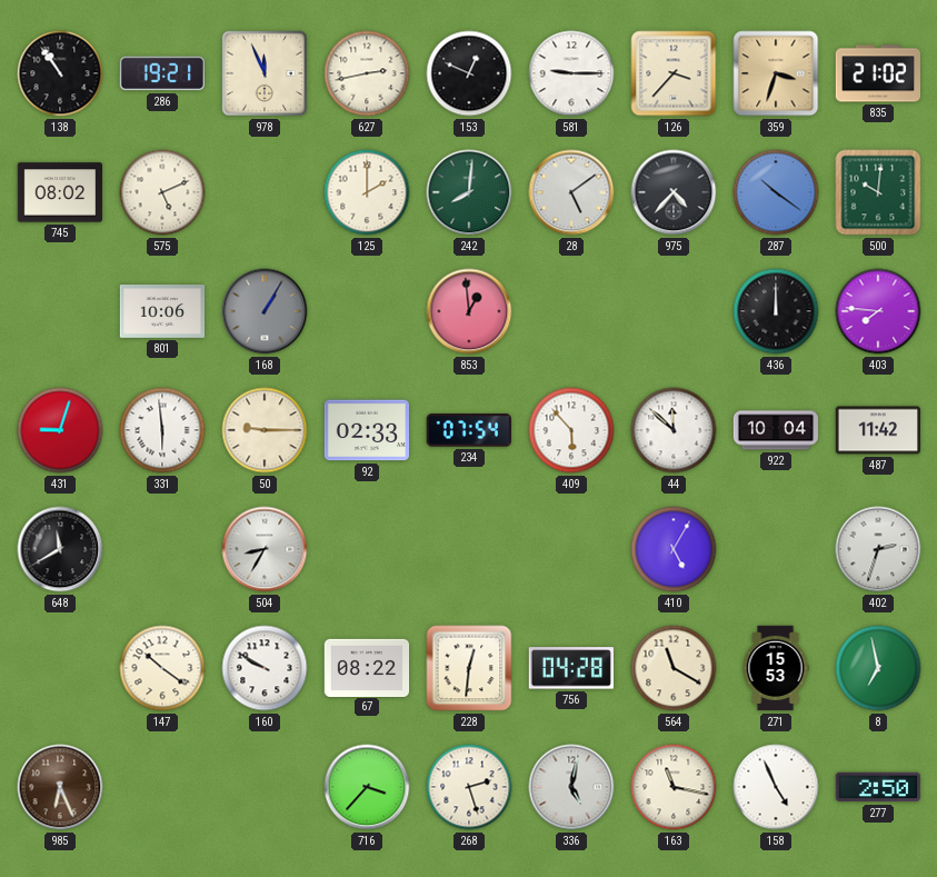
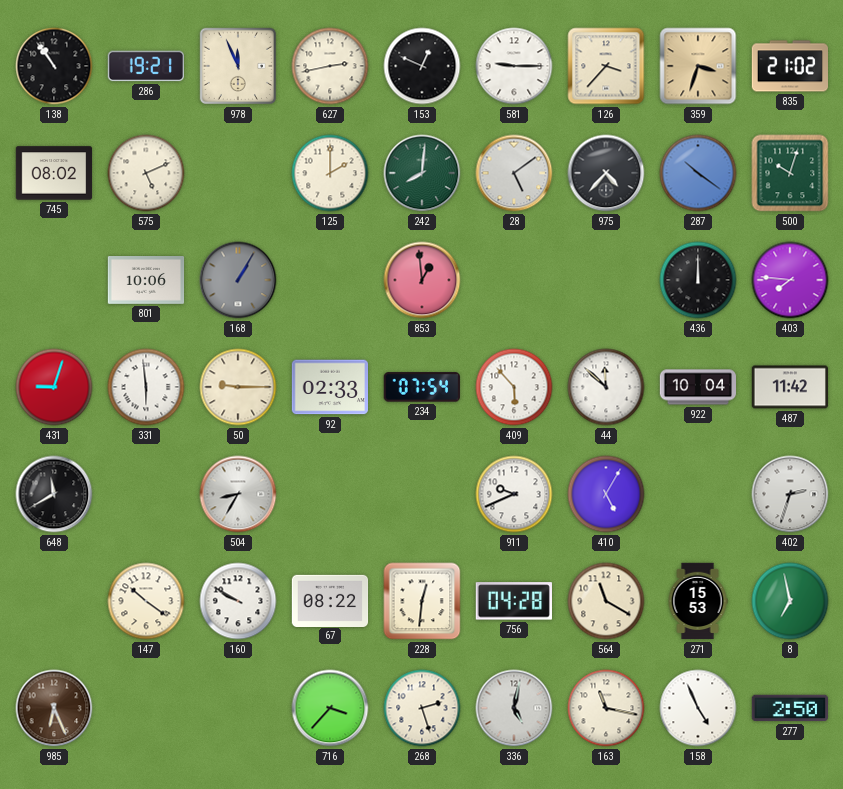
500: 10:01 -> 10:03 (790, 173)
911: none -> 9:41 (514, 494)
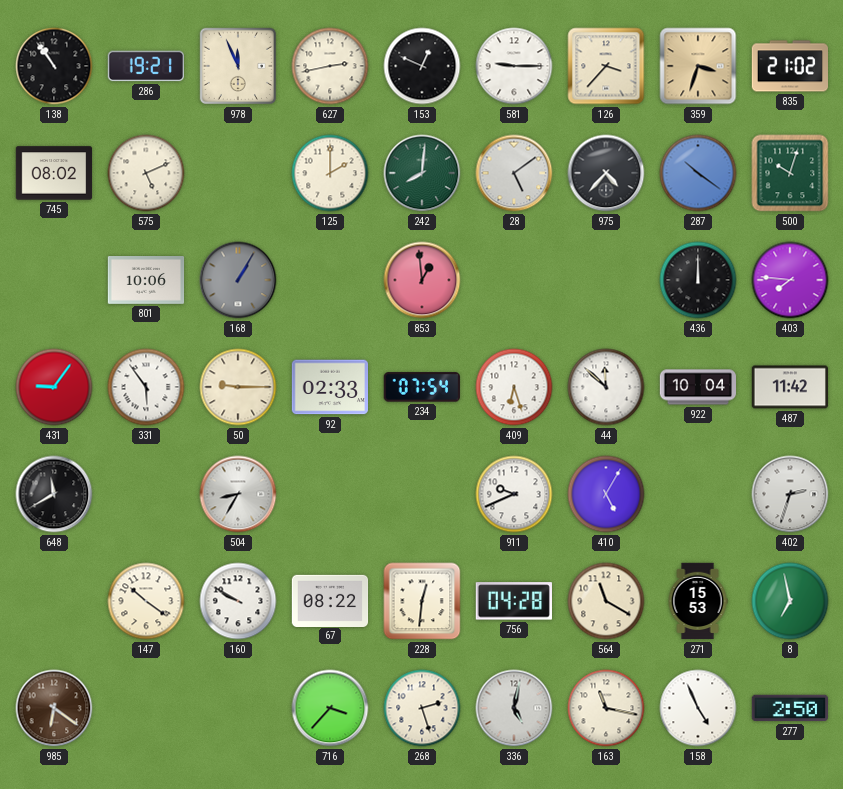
431: 9:03 -> 9:06 (54, 387)
331: 5:59 -> 5:54 (146, 387)
409: 5:53 -> 6:27 (514, 387)
985: 6:26 -> 6:21 (54, 708)
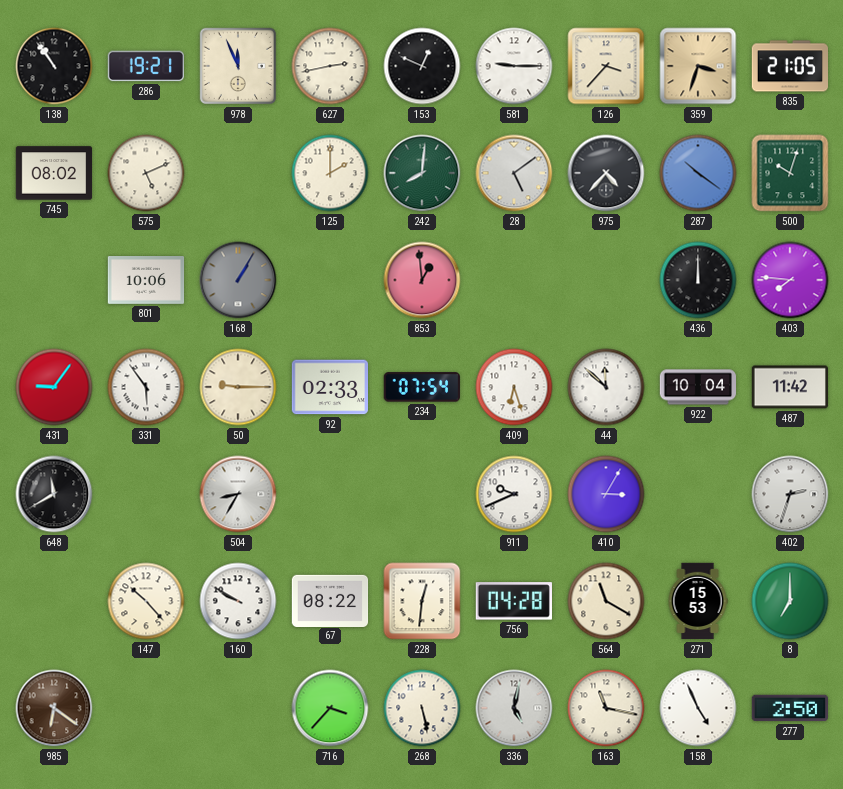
835: 21:02 -> 21:05 (789, 66)
410: 5:05 -> 3:05 (606, 494)
147: 10:21 -> 10:23 (146, 601)
8: 6:58 -> 7:00 (790, 601)
268: 2:27 -> 5:28 (422, 708)
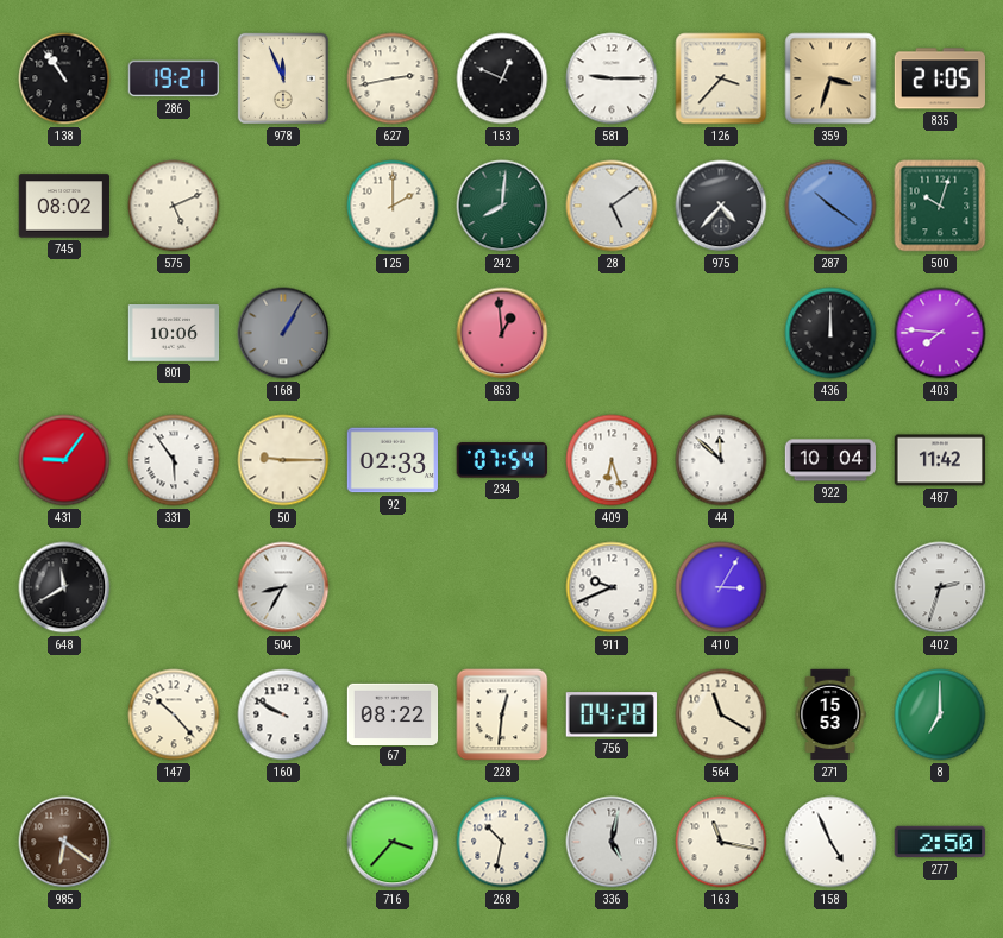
268: 5:28 -> 10:32 (502, 842)
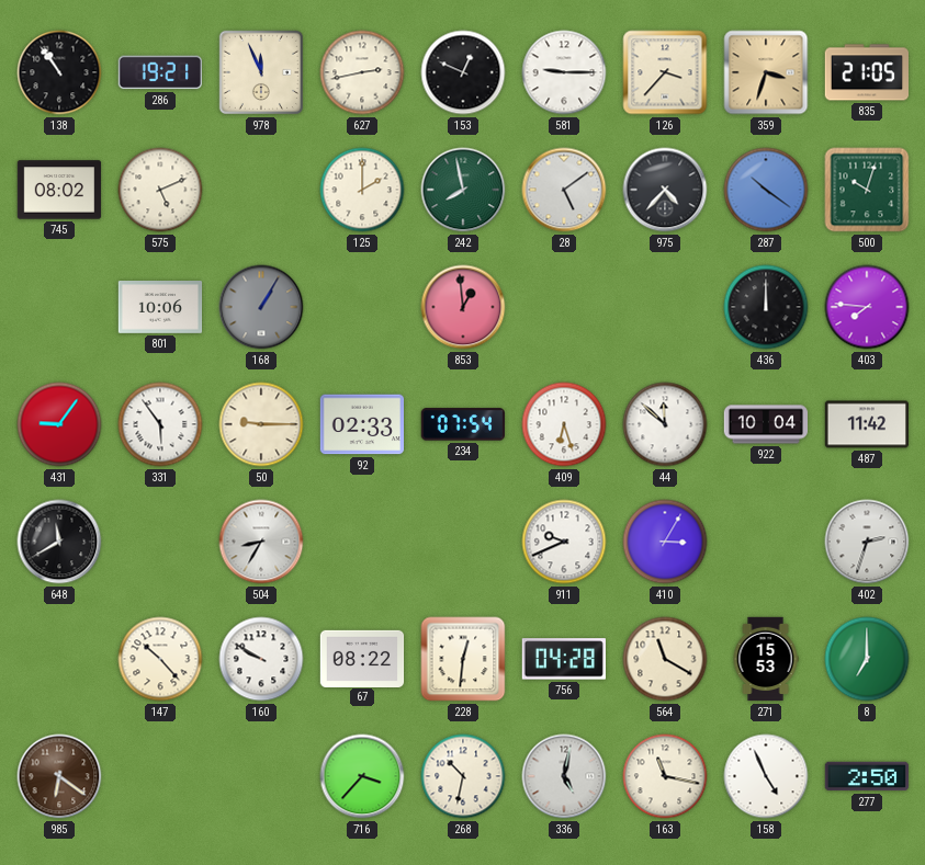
242: 8:01 -> 7:58 (463, 190)
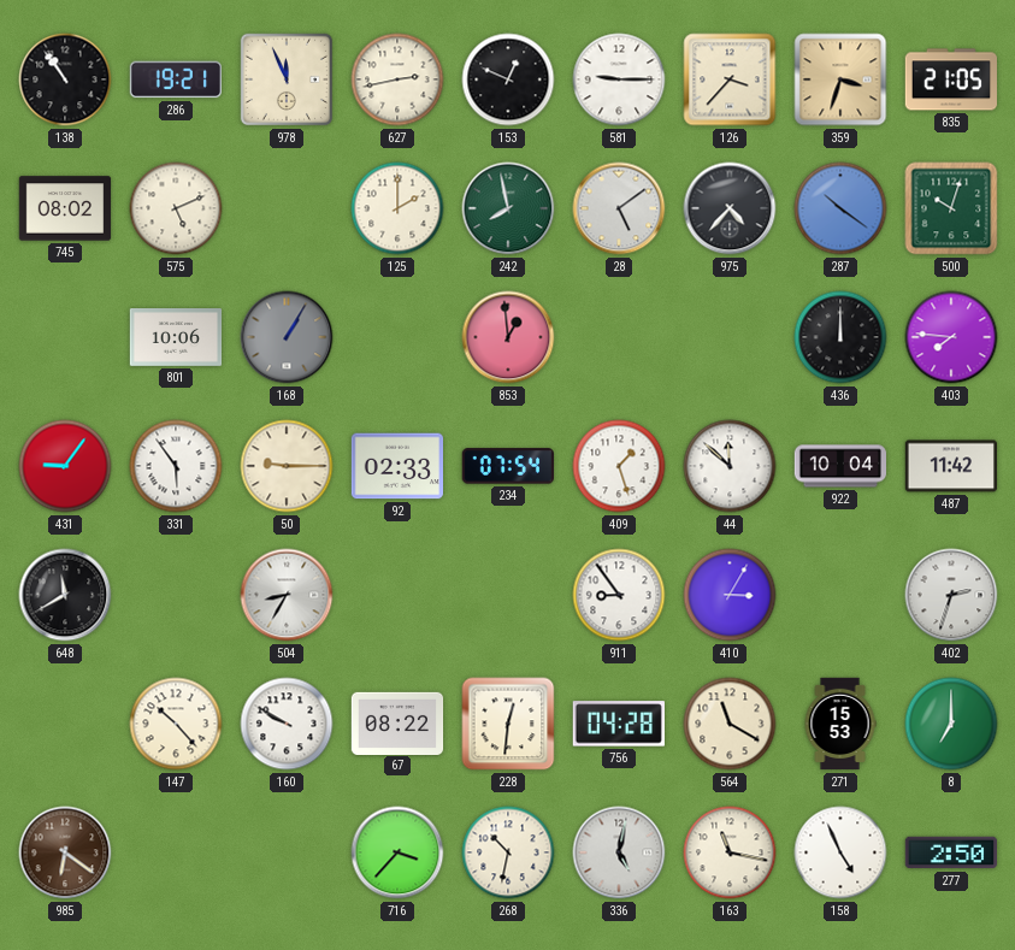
409: 6:27 -> 1:27 (619, 466)
911: 9:41 -> 8:54 (619, 595)
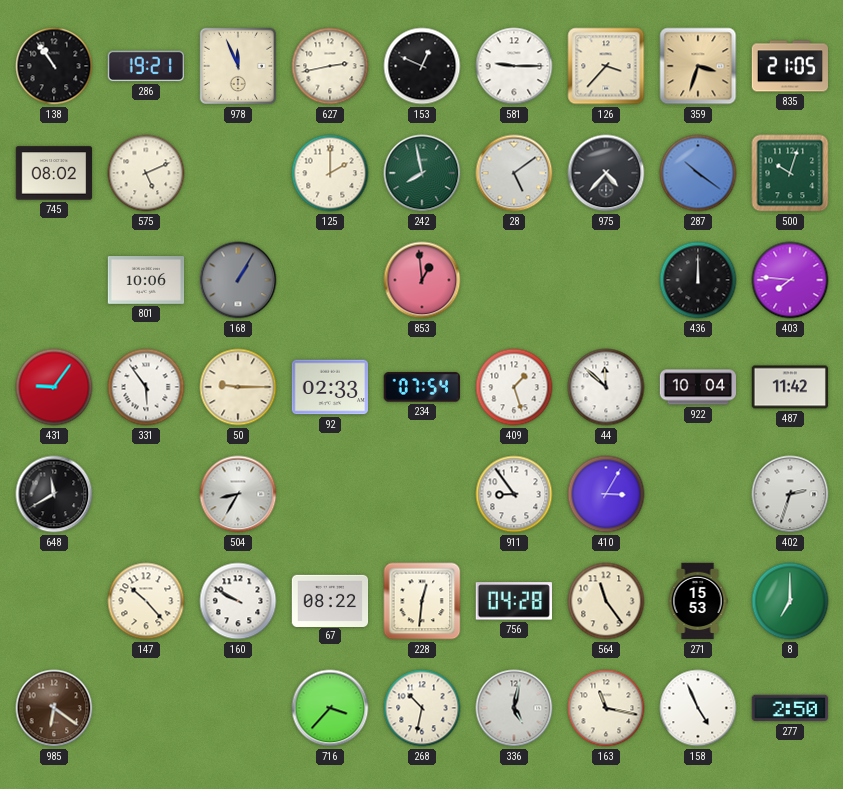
564: 11:20 -> 11:24 (606, 601)
